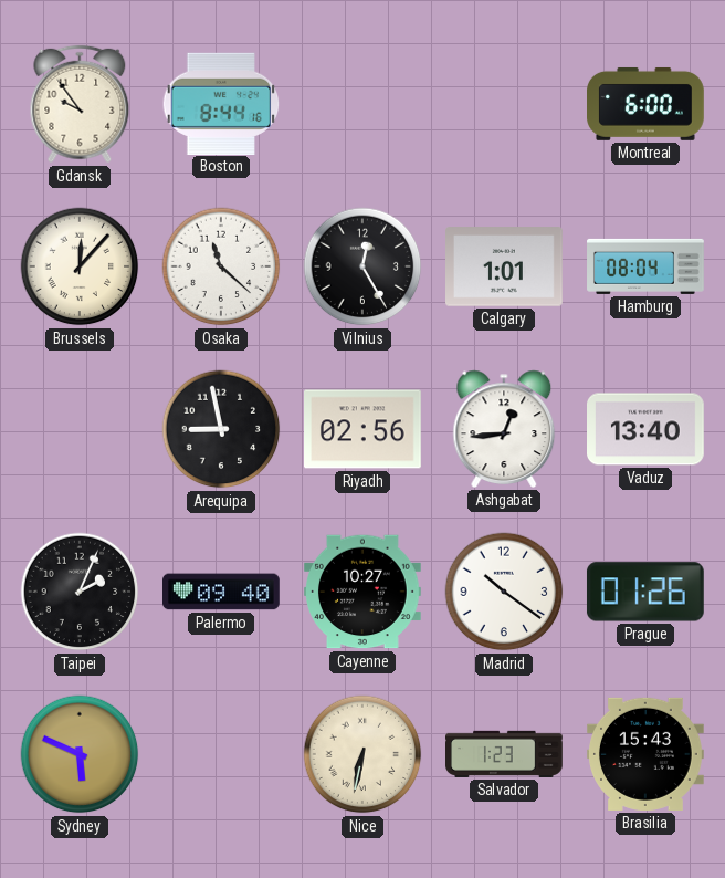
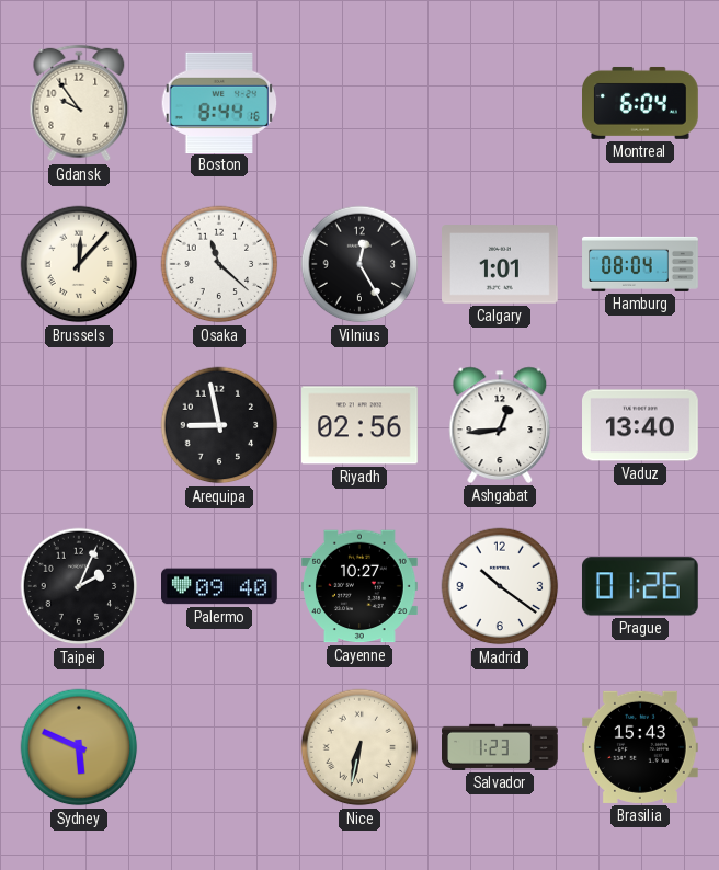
Montreal: 6:00 -> 6:04 (641, 103)
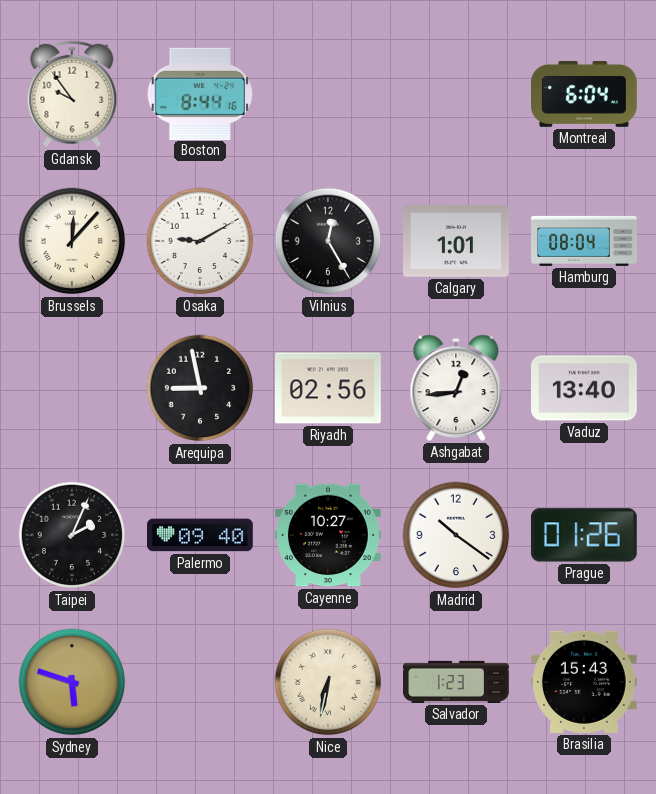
Osaka: 11:22 -> 9:10 (200, 241)
Sydney: 5:49 -> 5:48 (72, 682)
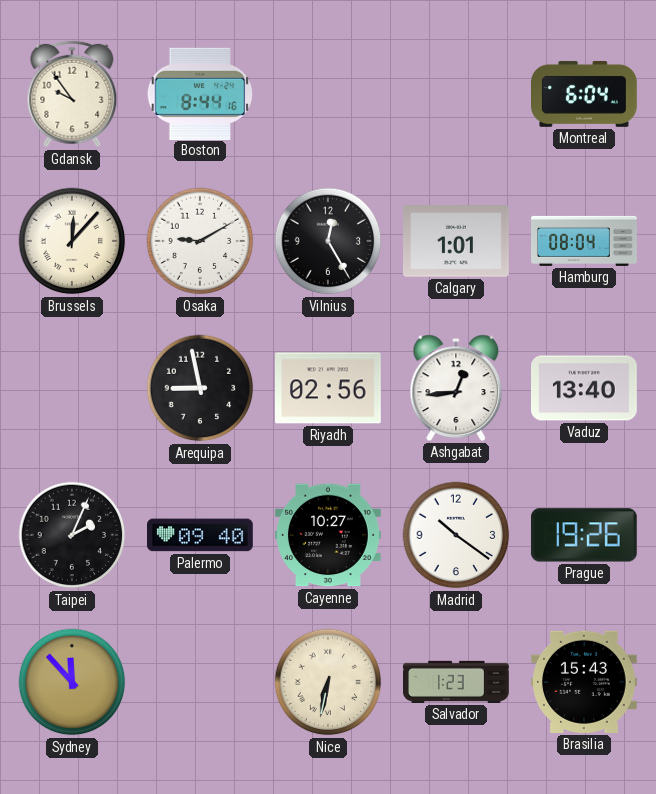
Prague: 01:26 -> 19:26 (584, 535)
Sydney: 5:48 -> 11:53 (72, 682)
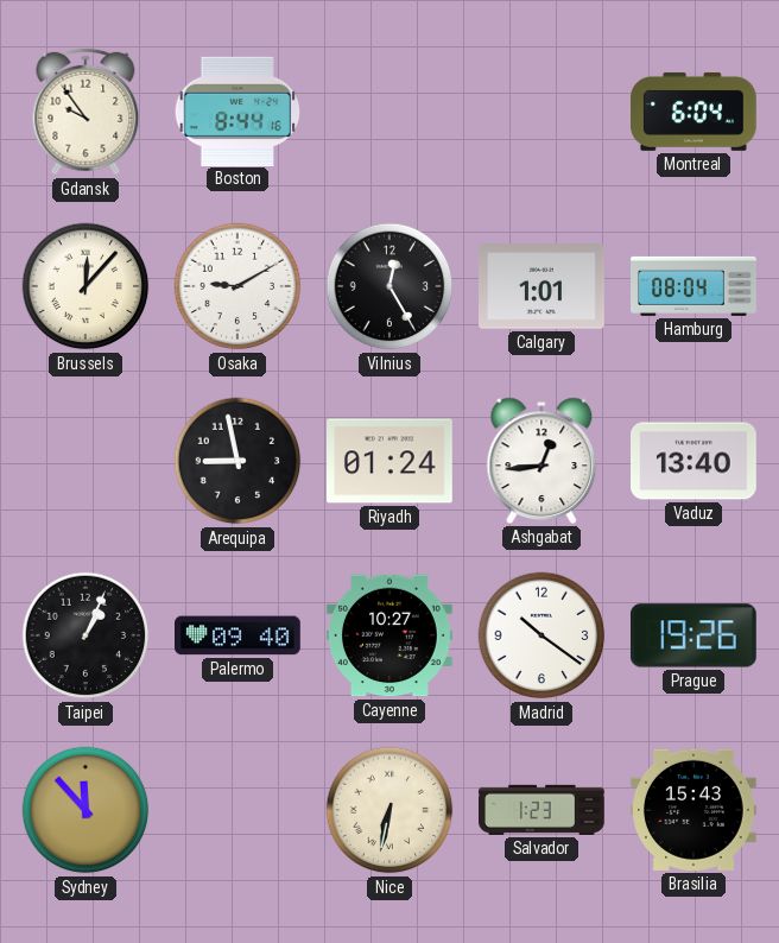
Riyadh: 02:56 -> 01:24 (391, 461)
Taipei: 2:04 -> 1:04 (85, 635)
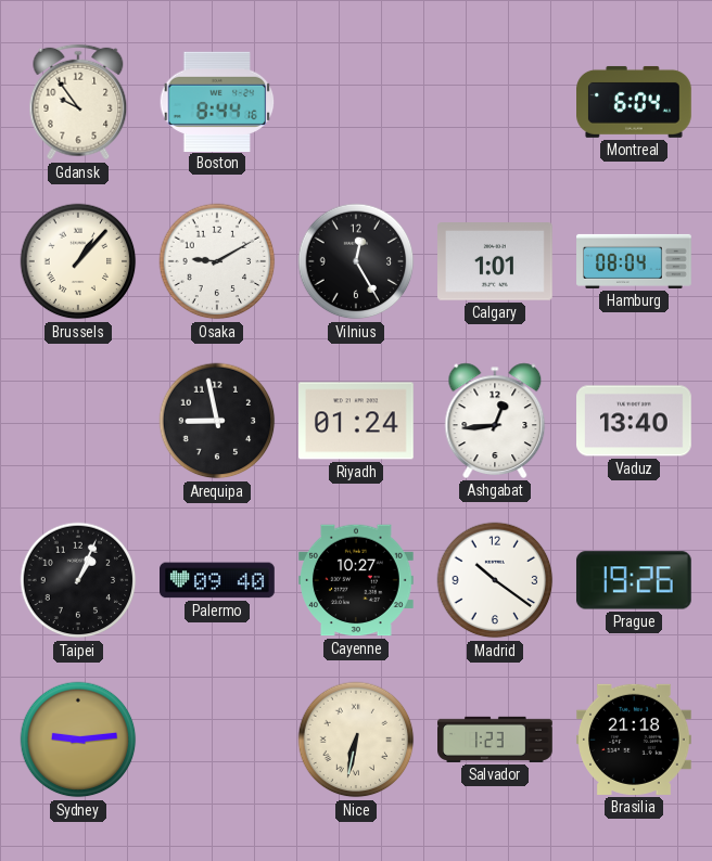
Brussels: 12:07 -> 1:07 (78, 261)
Sydney: 11:53 -> 9:14 (78, 740)
Brasilia: 15:43 -> 21:18 (635, 740)
